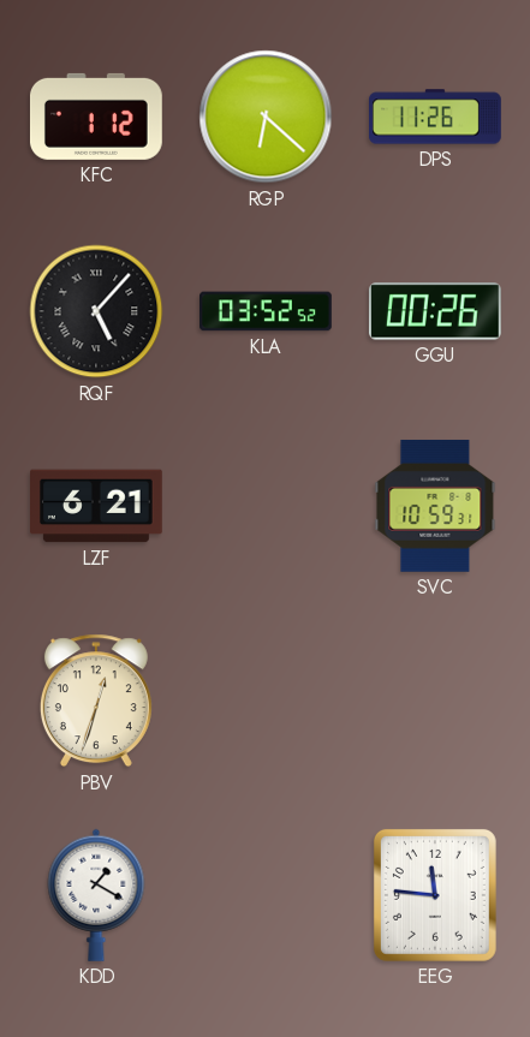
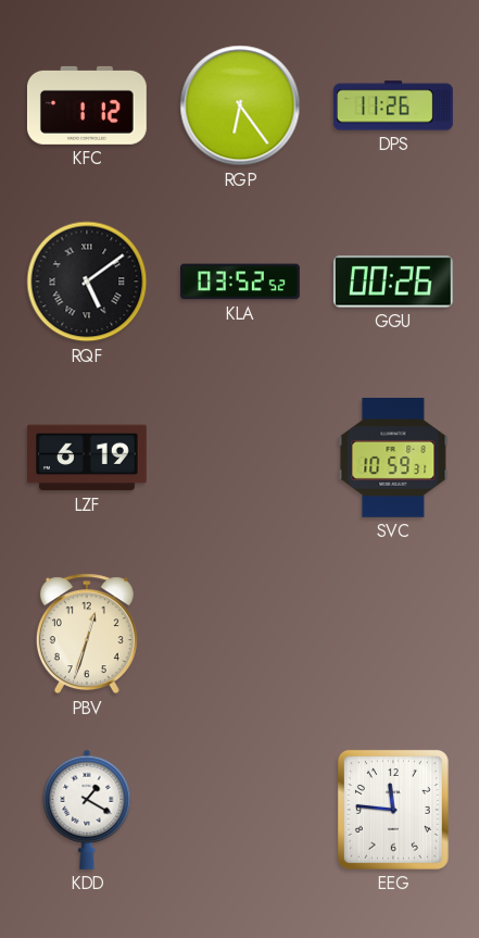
RGP: 6:22 -> 6:24 (240, 105)
RQF: 5:07 -> 5:09 (87, 282)
LZF: 6:21 -> 6:19 (88, 458)
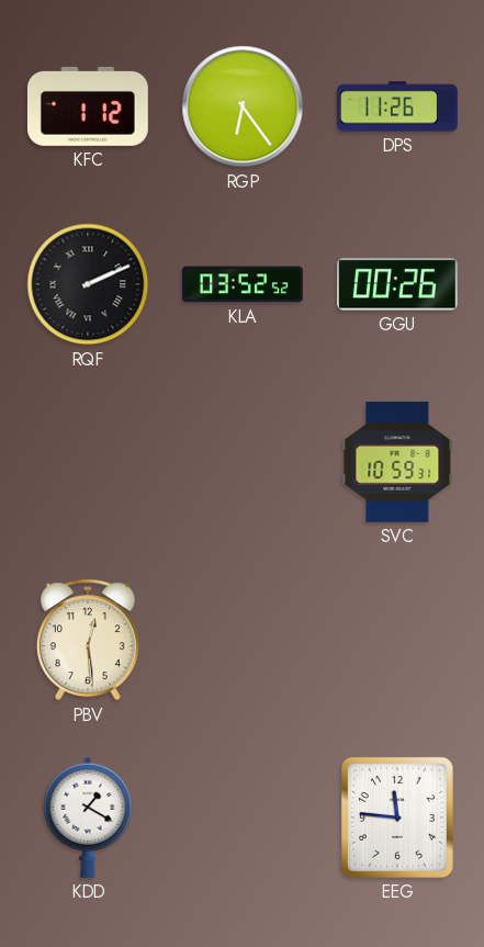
RQF: 5:09 -> 2:11 (88, 284)
LZF: 6:19 -> none (88, 458)
PBV: 12:33 -> 12:29 (88, 640)
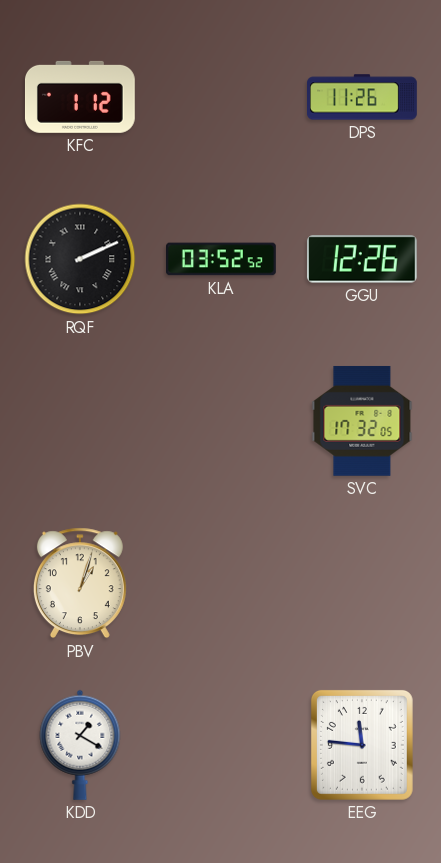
RGP: 6:24 -> none (243, 106)
GGU: 00:26 -> 12:26 (362, 259)
SVC: 10:59 -> 17:32 (362, 421)
PBV: 12:29 -> 1:03 (80, 583)
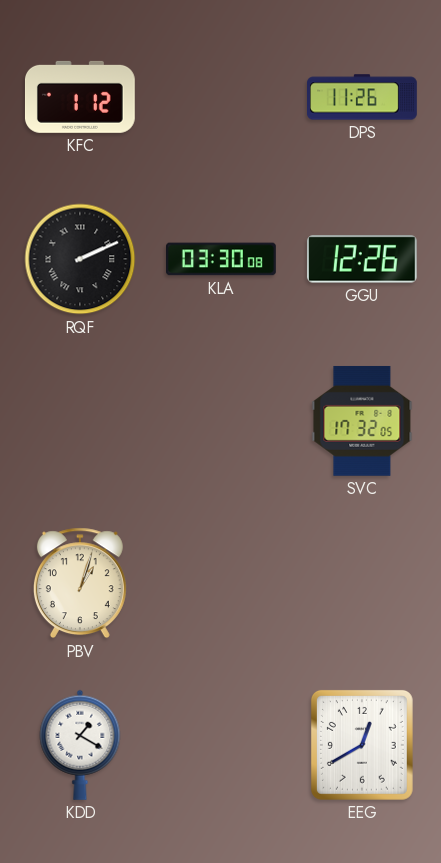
KLA: 03:52 -> 03:30 (222, 259)
EEG: 11:46 -> 12:40 (362, 745)
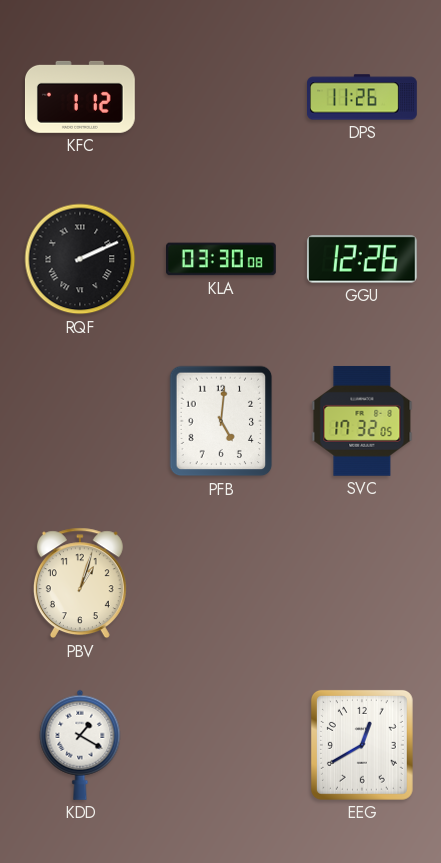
PFB: none -> 5:01 (221, 421)
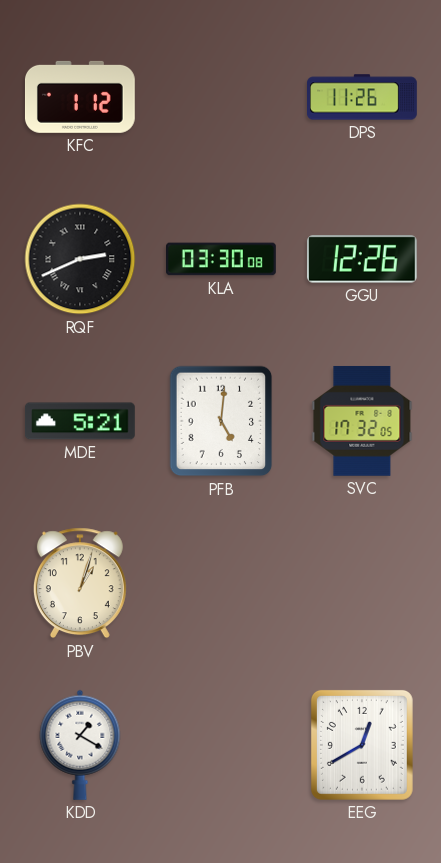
RQF: 2:11 -> 2:41 (80, 259)
MDE: none -> 5:21 (80, 421)
